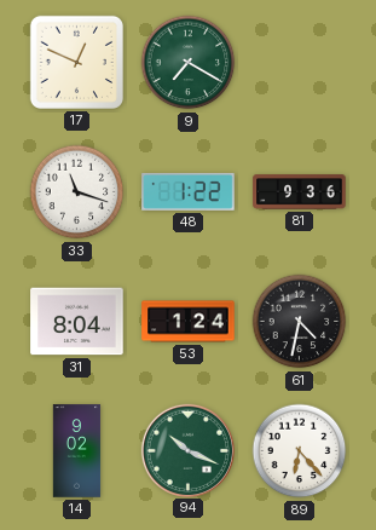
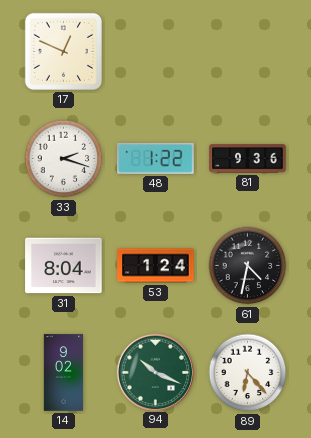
9: 7:20 -> none (189, 63)
33: 11:18 -> 2:18 (64, 159)
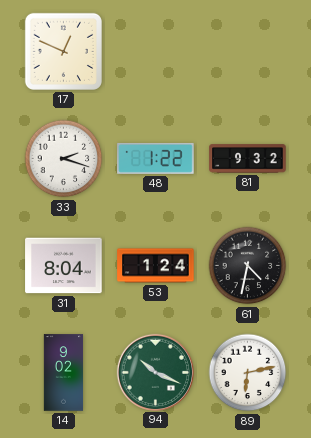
81: 9:36 -> 9:32 (248, 159)
89: 6:23 -> 6:13 (248, 373)
